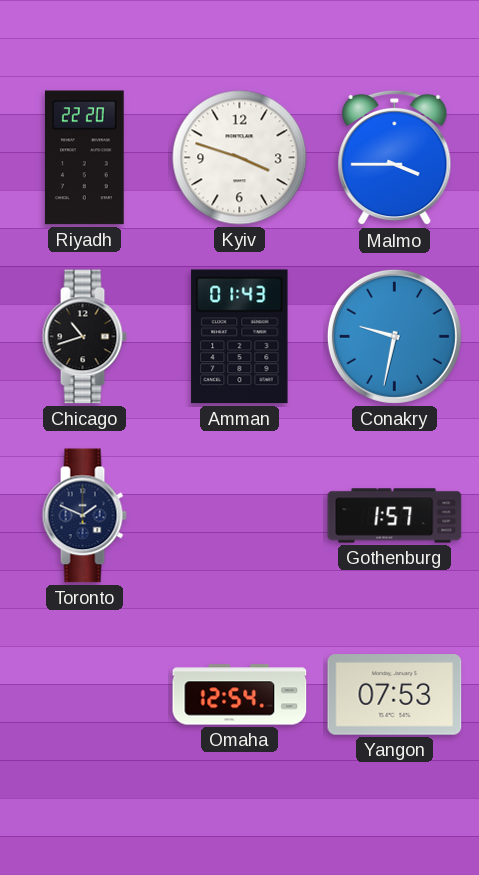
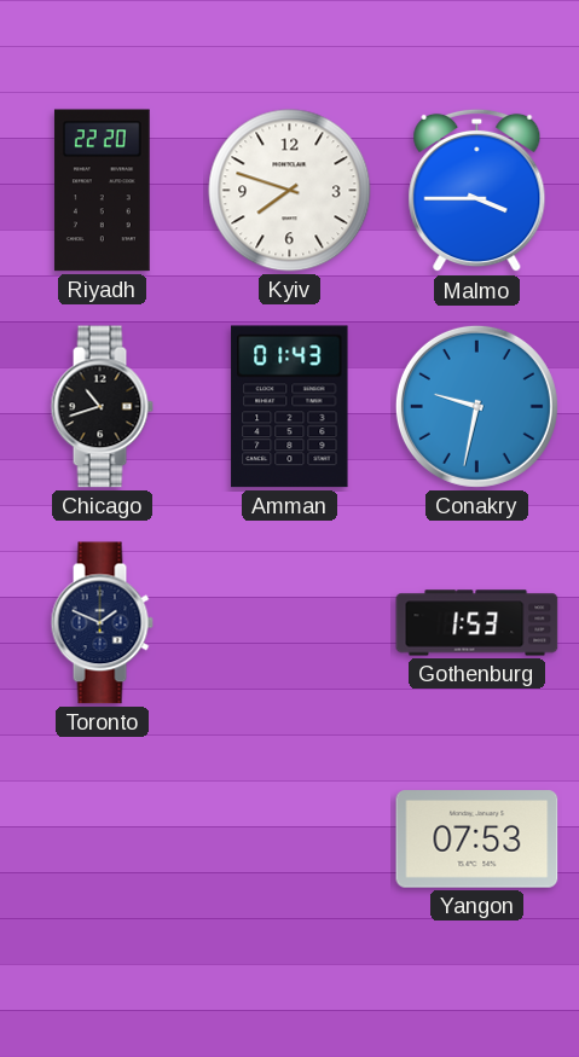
Kyiv: 3:48 -> 7:48 (290, 191)
Gothenburg: 1:57 -> 1:53 (477, 623)
Omaha: 12:54 -> none (240, 695)
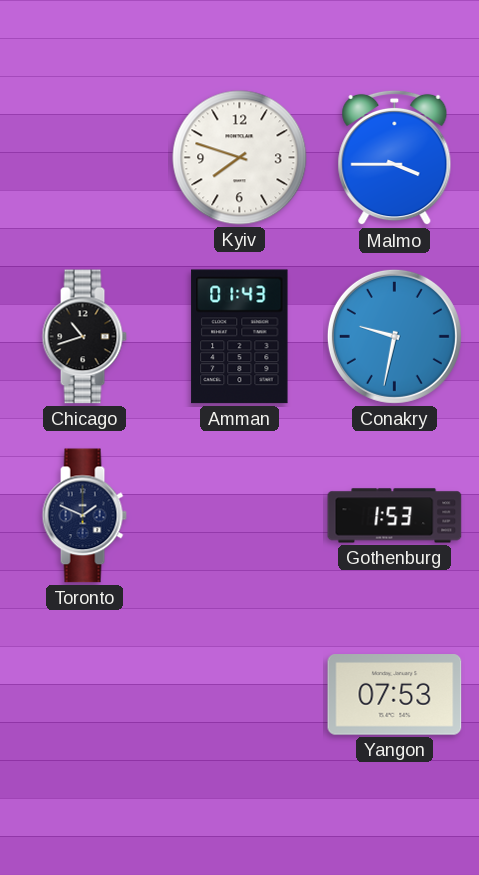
Riyadh: 22:20 -> none (102, 191)
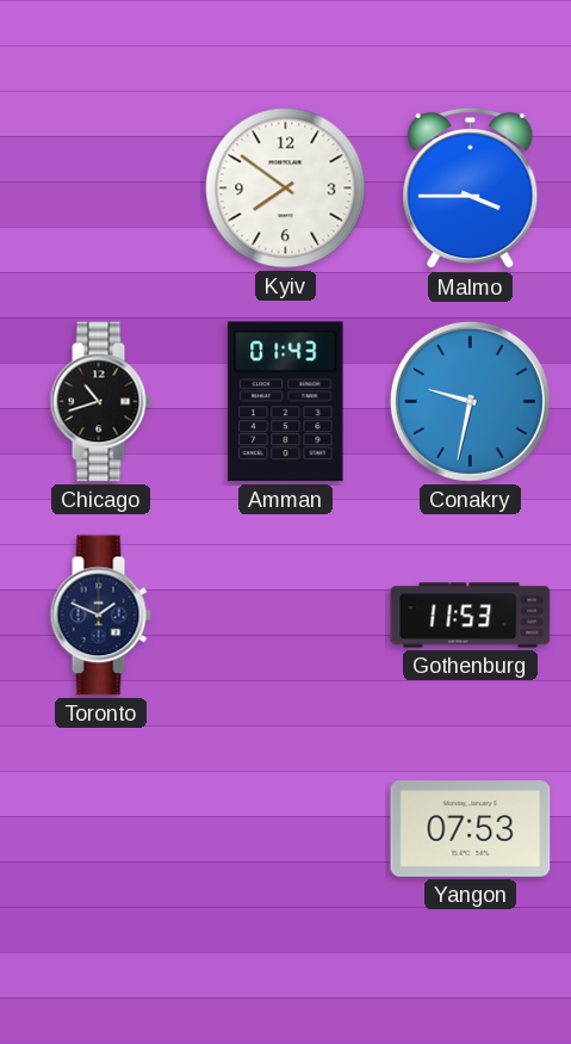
Kyiv: 7:48 -> 7:51 (286, 189)
Gothenburg: 1:53 -> 11:53 (471, 616)
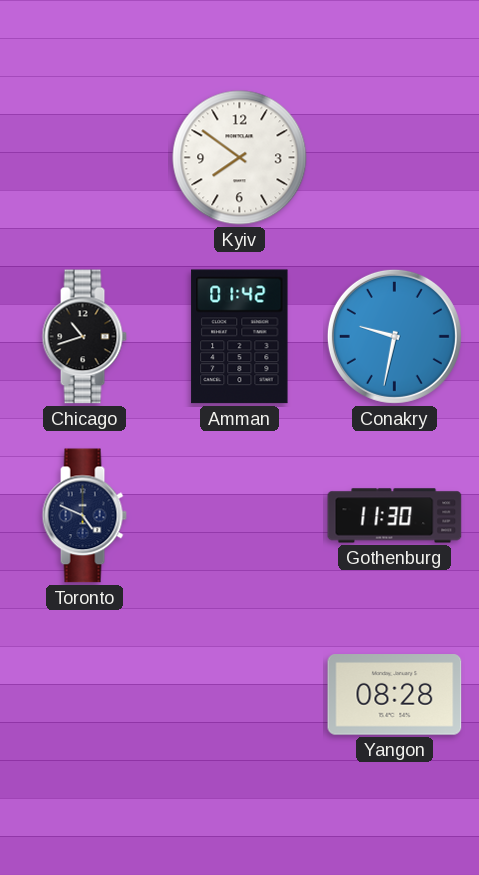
Malmo: 3:45 -> none (471, 189)
Amman: 01:43 -> 01:42 (240, 337)
Toronto: 1:49 -> 4:49 (84, 516)
Gothenburg: 11:53 -> 11:30 (395, 516)
Yangon: 07:53 -> 08:28 (395, 695)
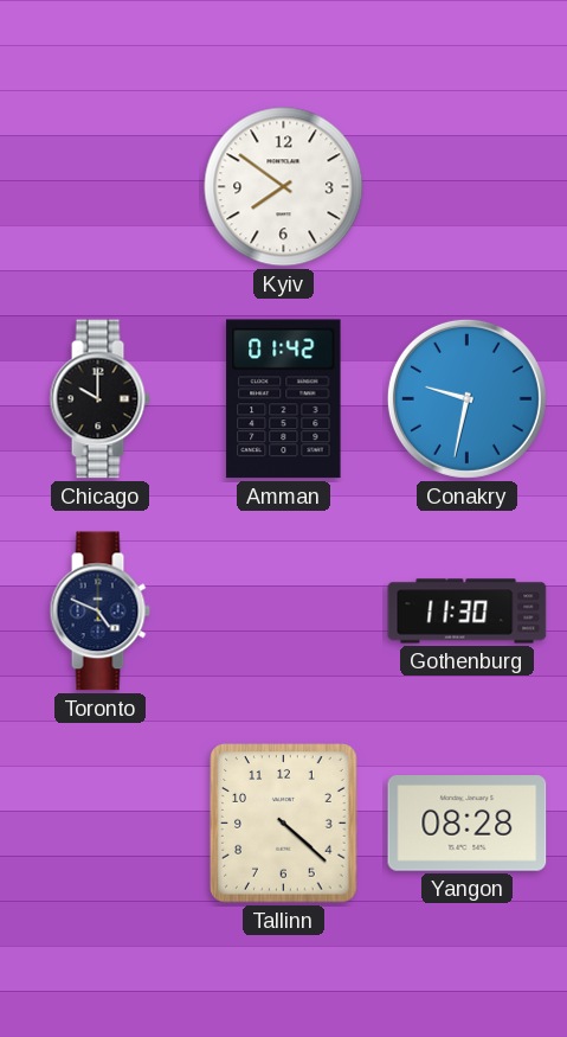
Chicago: 10:42 -> 10:00 (99, 399)
Tallinn: none -> 4:22 (284, 824)
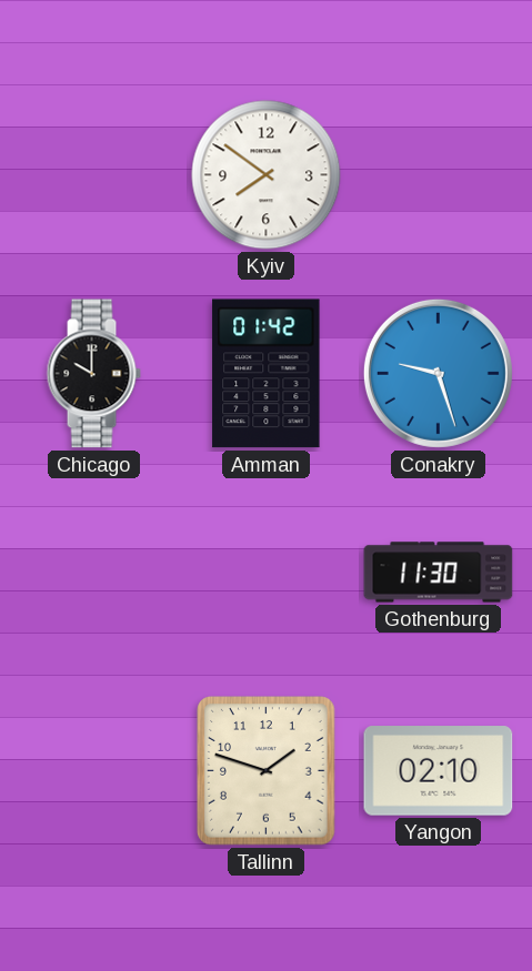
Conakry: 9:32 -> 9:27 (438, 373)
Toronto: 4:49 -> none (99, 612)
Tallinn: 4:22 -> 1:48 (267, 771)
Yangon: 08:28 -> 02:10 (439, 771)
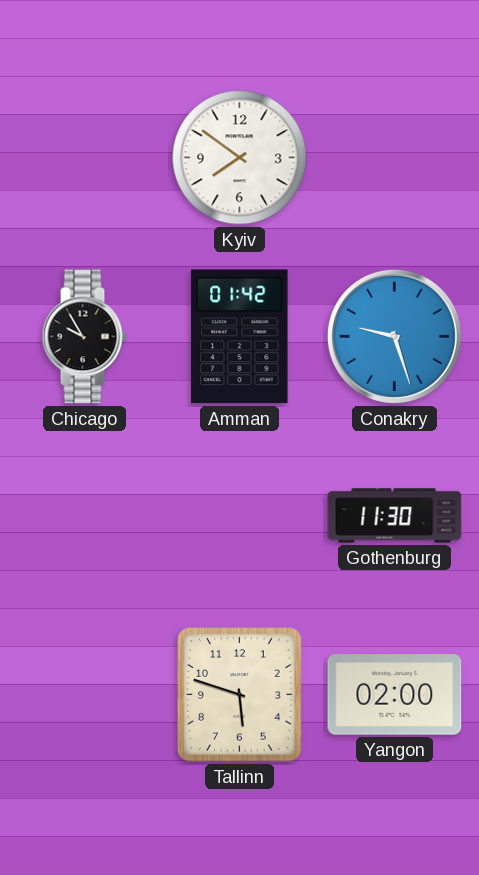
Chicago: 10:00 -> 9:55 (84, 337)
Tallinn: 1:48 -> 5:48 (240, 695)
Yangon: 02:10 -> 02:00 (395, 695)
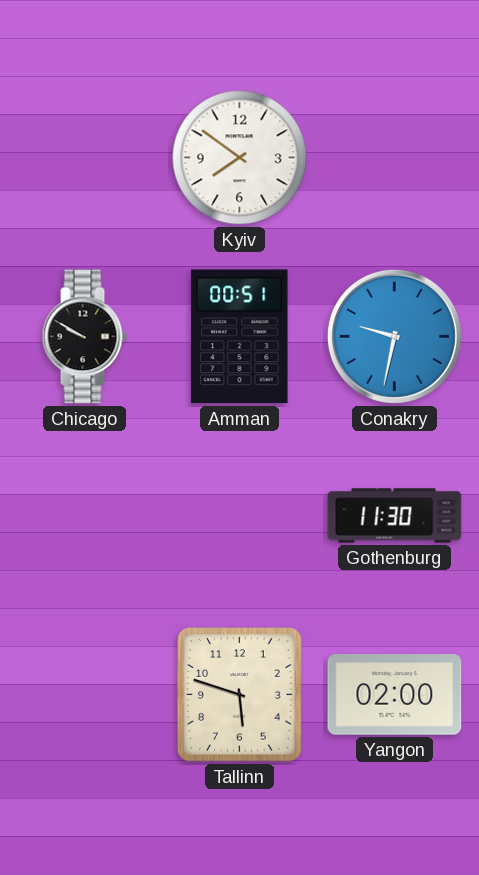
Chicago: 9:55 -> 9:50 (84, 337)
Amman: 01:42 -> 00:51 (240, 337)
Conakry: 9:27 -> 9:32 (394, 336)
